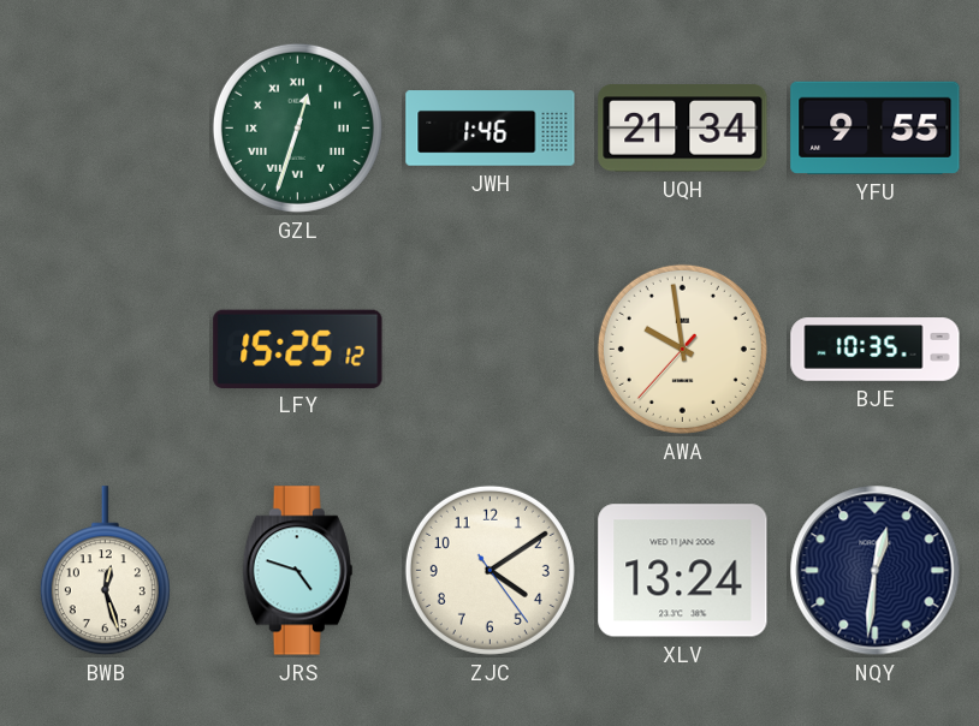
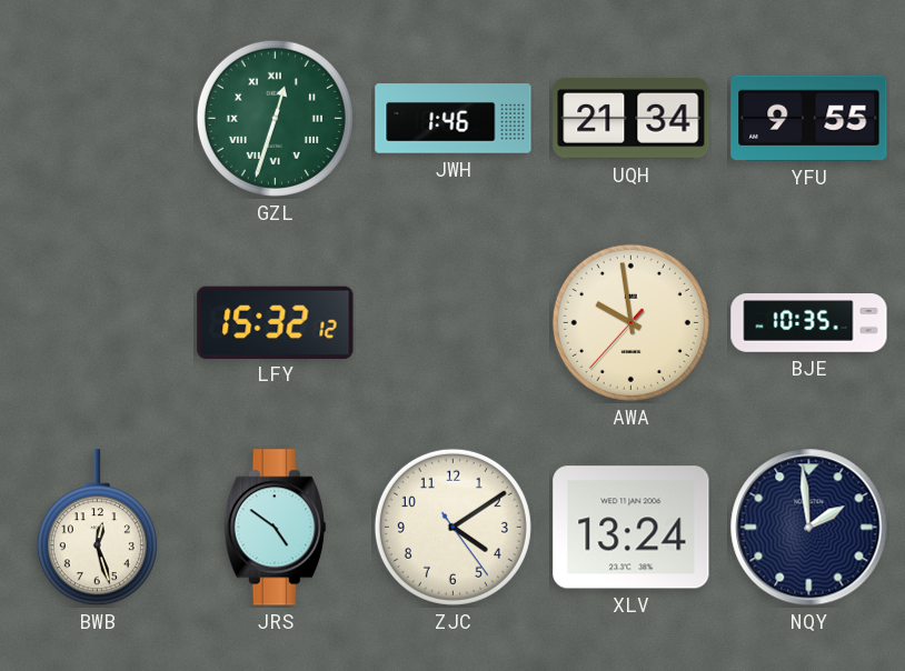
LFY: 15:25 -> 15:32 (276, 322)
JRS: 4:48 -> 4:51 (275, 528)
NQY: 12:31 -> 1:59 (809, 528)
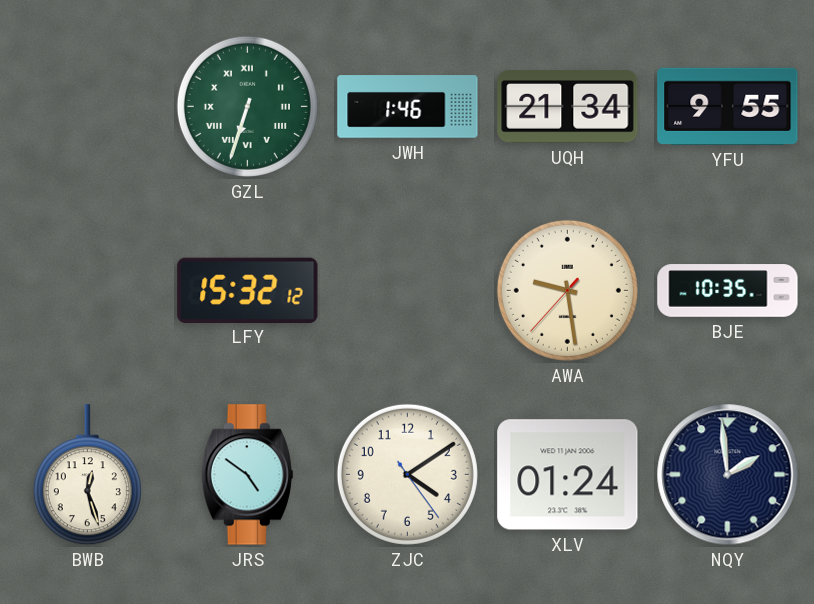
GZL: 12:33 -> 6:33 (247, 106)
AWA: 9:58 -> 9:28 (567, 290)
XLV: 13:24 -> 01:24 (568, 475)
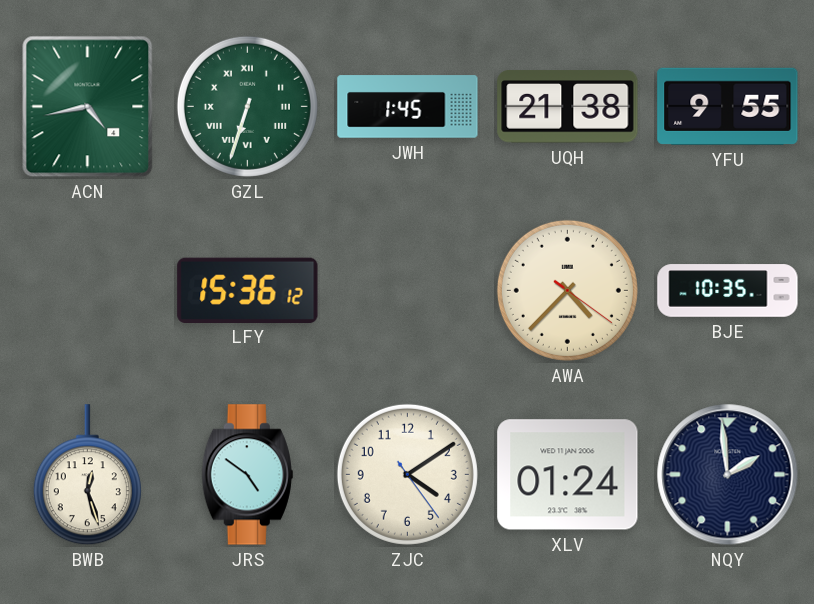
ACN: none -> 4:43 (88, 107)
JWH: 1:46 -> 1:45 (408, 107)
UQH: 21:34 -> 21:38 (568, 107)
LFY: 15:32 -> 15:36 (248, 290)
AWA: 9:28 -> 4:37 (567, 290)
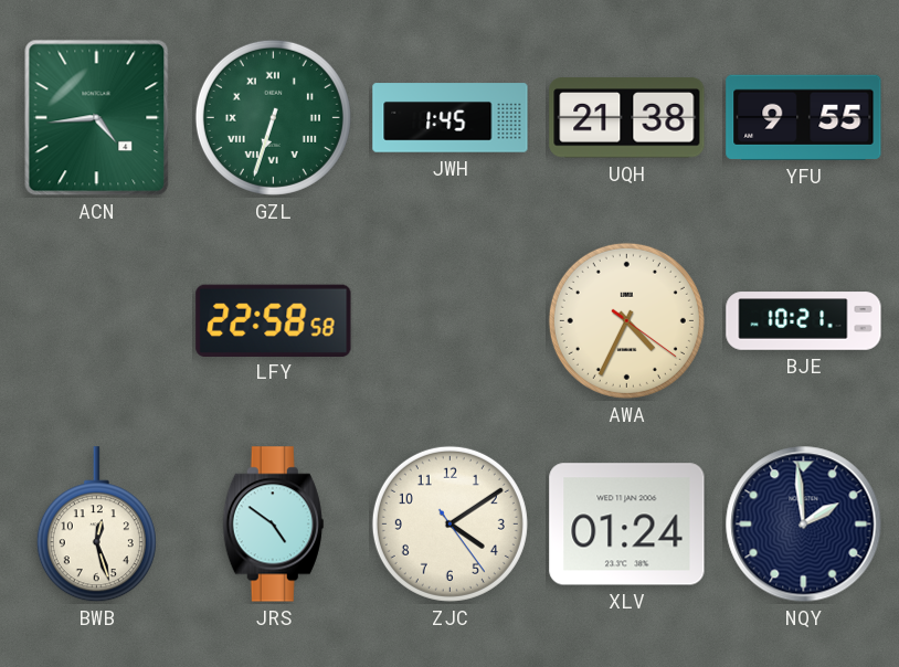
ACN: 4:43 -> 4:44 (97, 118)
LFY: 15:36 -> 22:58 (274, 320)
AWA: 4:37 -> 4:34 (626, 320)
BJE: 10:35 -> 10:21 (804, 321)
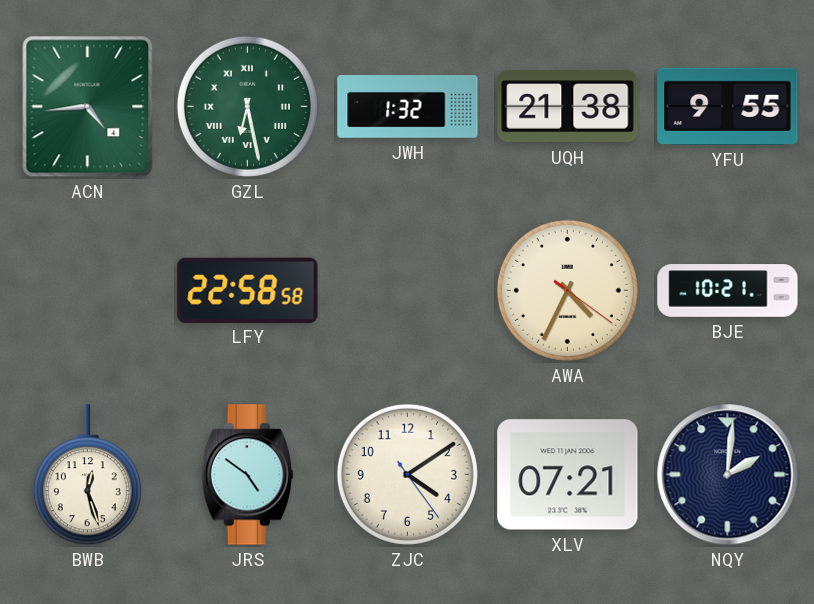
GZL: 6:33 -> 6:28 (247, 106)
JWH: 1:45 -> 1:32 (408, 107)
XLV: 01:24 -> 07:21 (568, 475)
NQY: 1:59 -> 2:01 (728, 475)
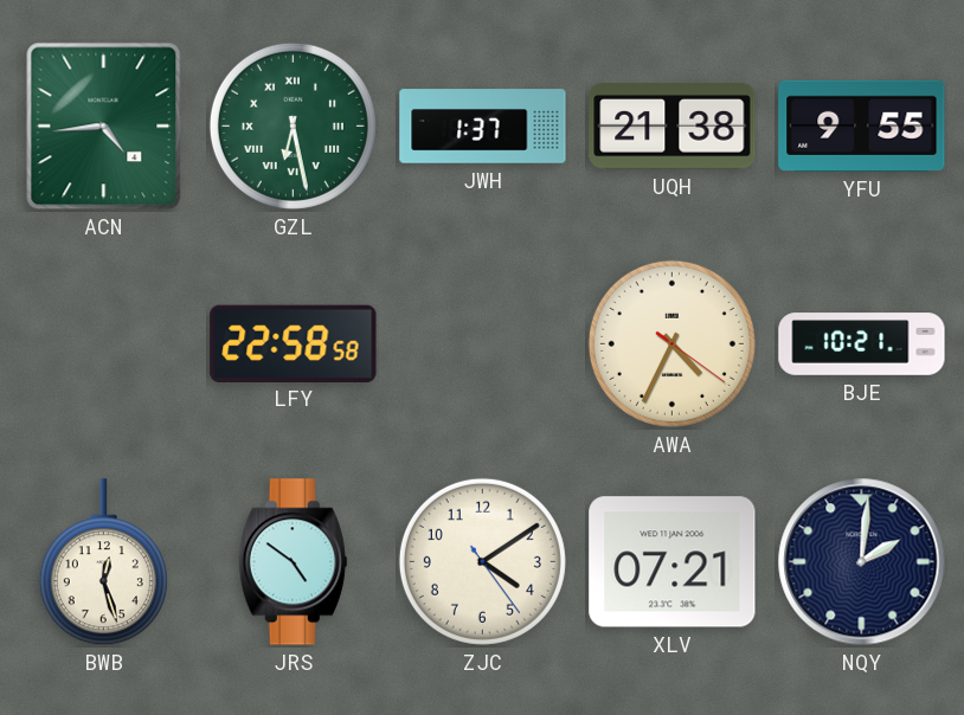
JWH: 1:32 -> 1:37 (483, 127)
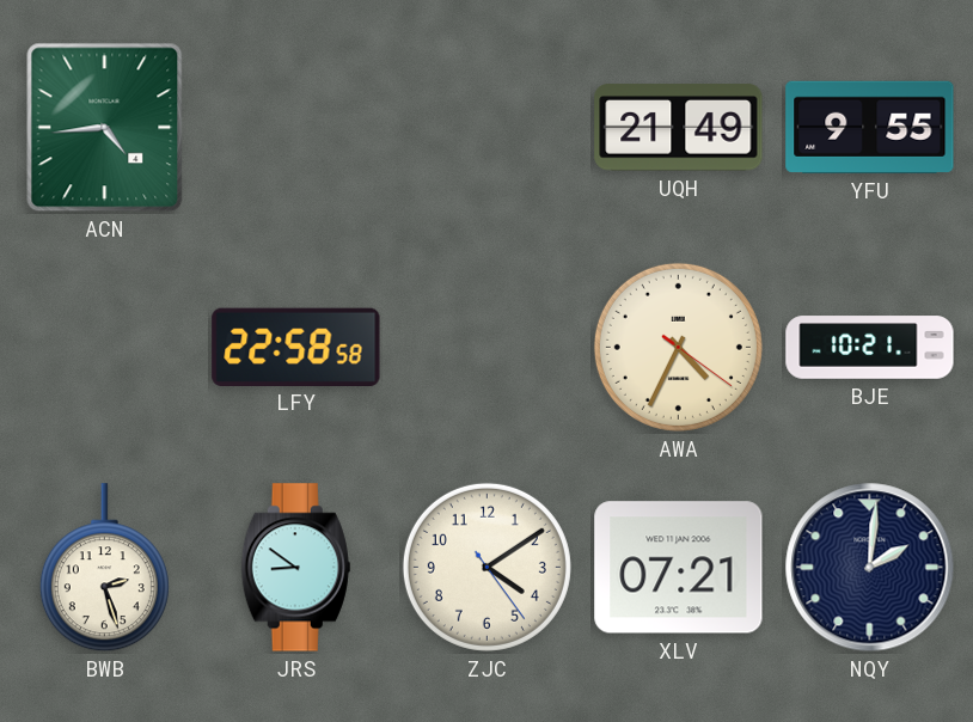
GZL: 6:28 -> none (293, 125)
JWH: 1:37 -> none (483, 127)
UQH: 21:38 -> 21:49 (679, 128)
BWB: 12:27 -> 2:27 (104, 568)
JRS: 4:51 -> 8:51 (295, 568)
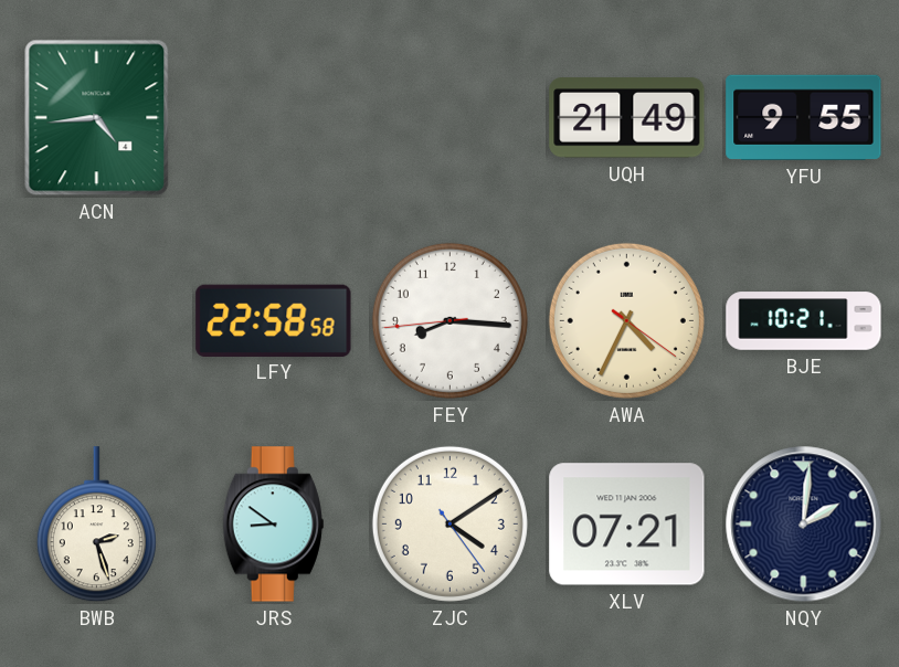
FEY: none -> 8:15 (449, 320)
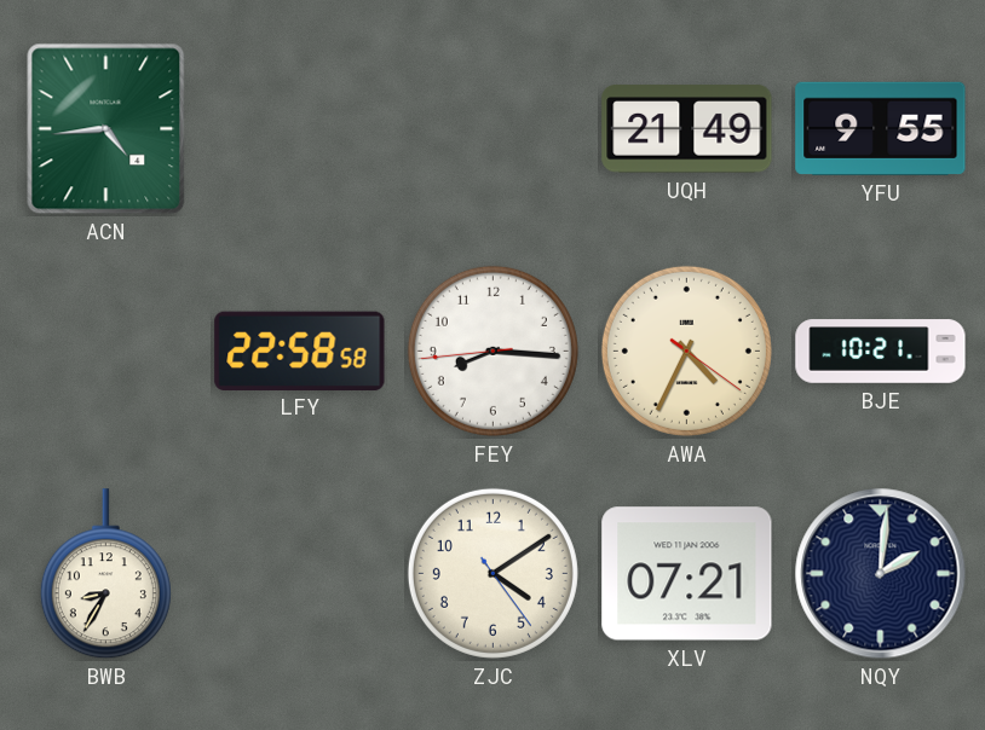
BWB: 2:27 -> 8:35 (105, 574)
JRS: 8:51 -> none (273, 525)
